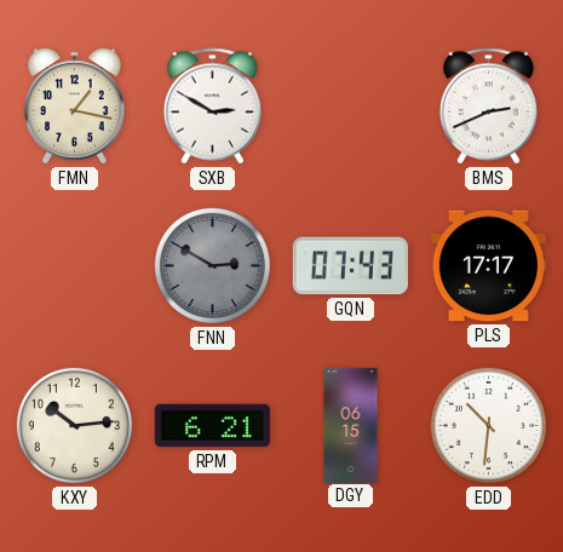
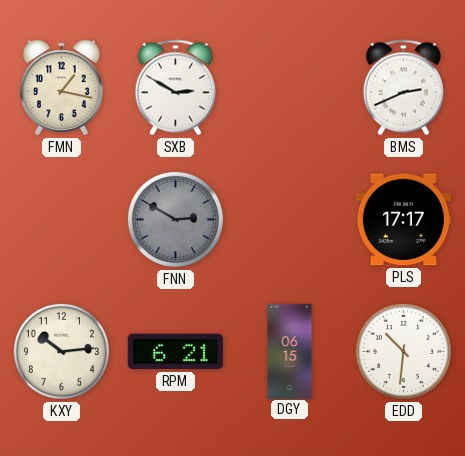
GQN: 07:43 -> none (350, 266)
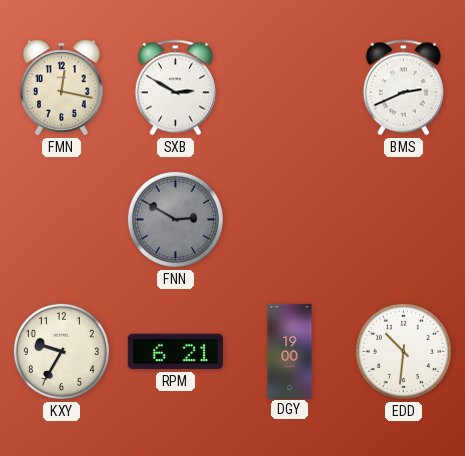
FMN: 1:17 -> 12:17 (62, 88)
PLS: 17:17 -> none (403, 220)
KXY: 10:14 -> 9:35 (61, 351)
DGY: 06:15 -> 19:00 (290, 351)
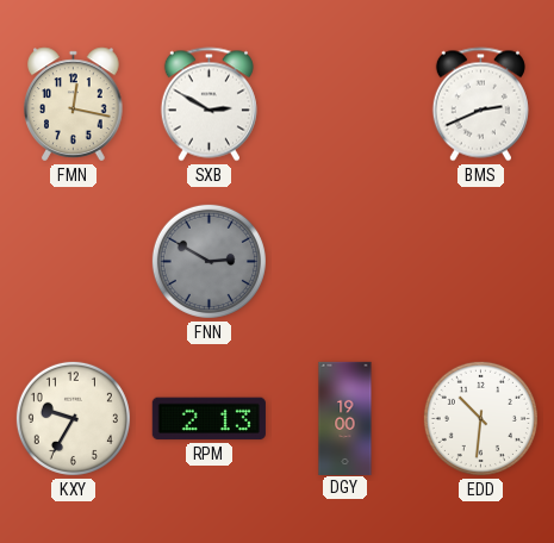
RPM: 6:21 -> 2:13 (208, 419)
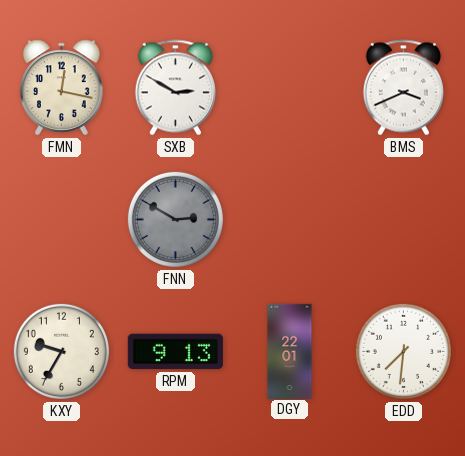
BMS: 2:41 -> 3:41 (403, 88)
RPM: 2:13 -> 9:13 (175, 352)
DGY: 19:00 -> 22:01 (290, 351)
EDD: 10:31 -> 7:31 (403, 351)
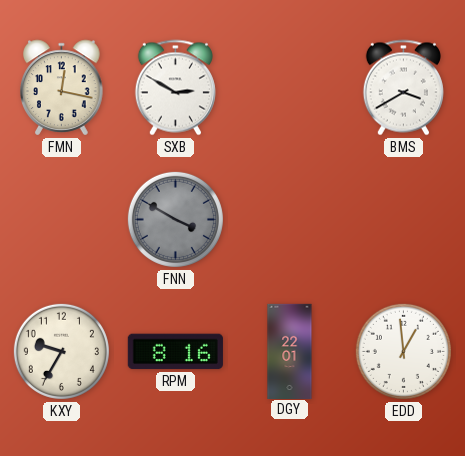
BMS: 3:41 -> 3:40 (403, 88)
FNN: 2:50 -> 3:50 (175, 219)
RPM: 9:13 -> 8:16 (175, 352)
EDD: 7:31 -> 12:59 (403, 351)
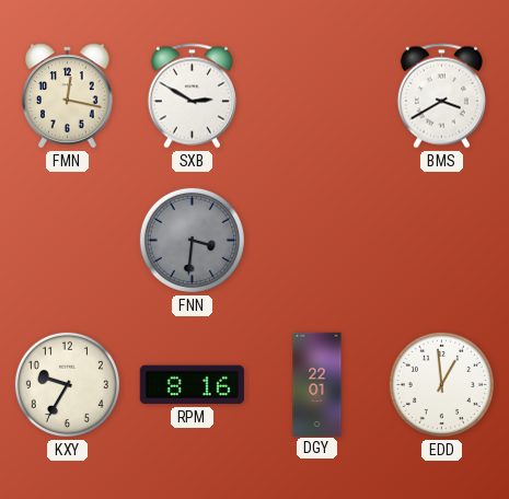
FNN: 3:50 -> 3:31 (192, 240)
